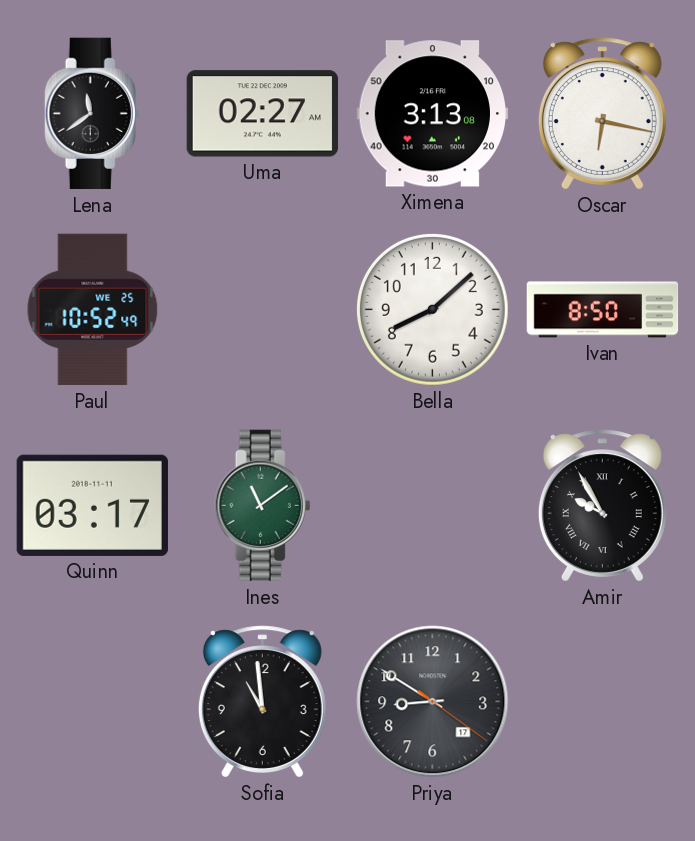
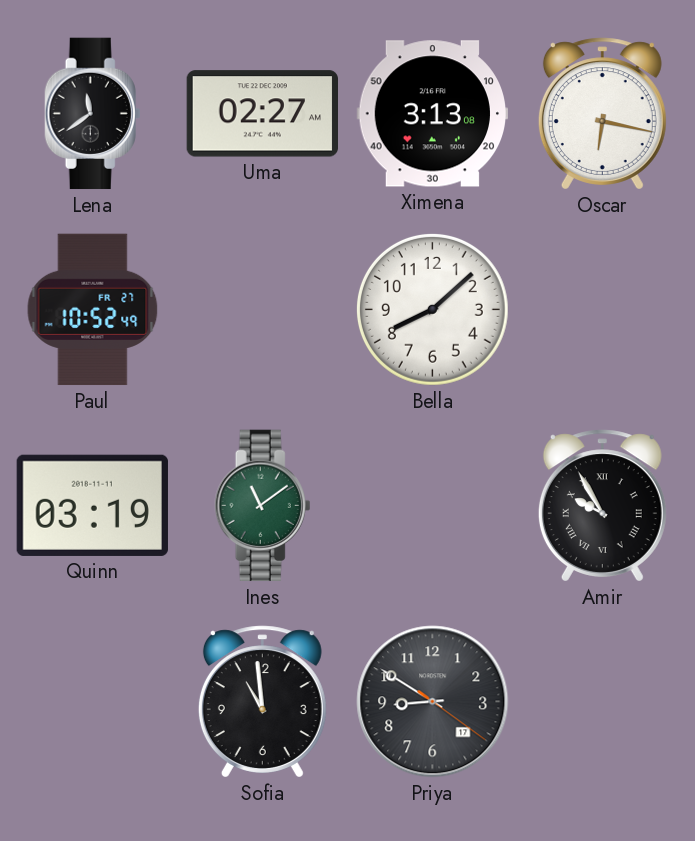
Paul date: WE 25 -> FR 27 (93, 310)
Ivan: 8:50 -> none (603, 310)
Quinn: 03:17 -> 03:19 (92, 505)
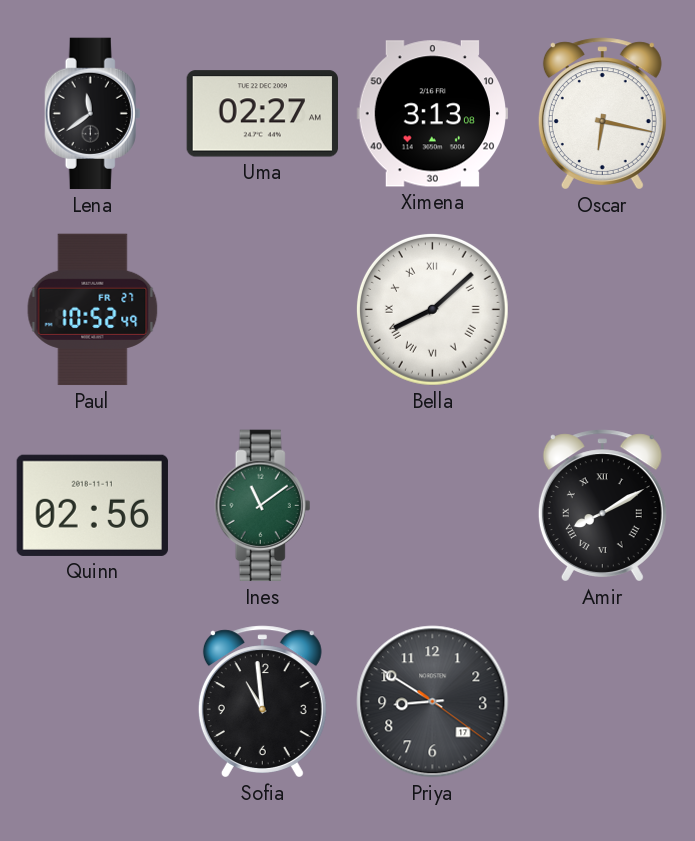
Bella numerals: Arabic -> Roman (432, 309)
Quinn: 03:19 -> 02:56 (92, 505)
Amir: 9:55 -> 8:10 (602, 506)
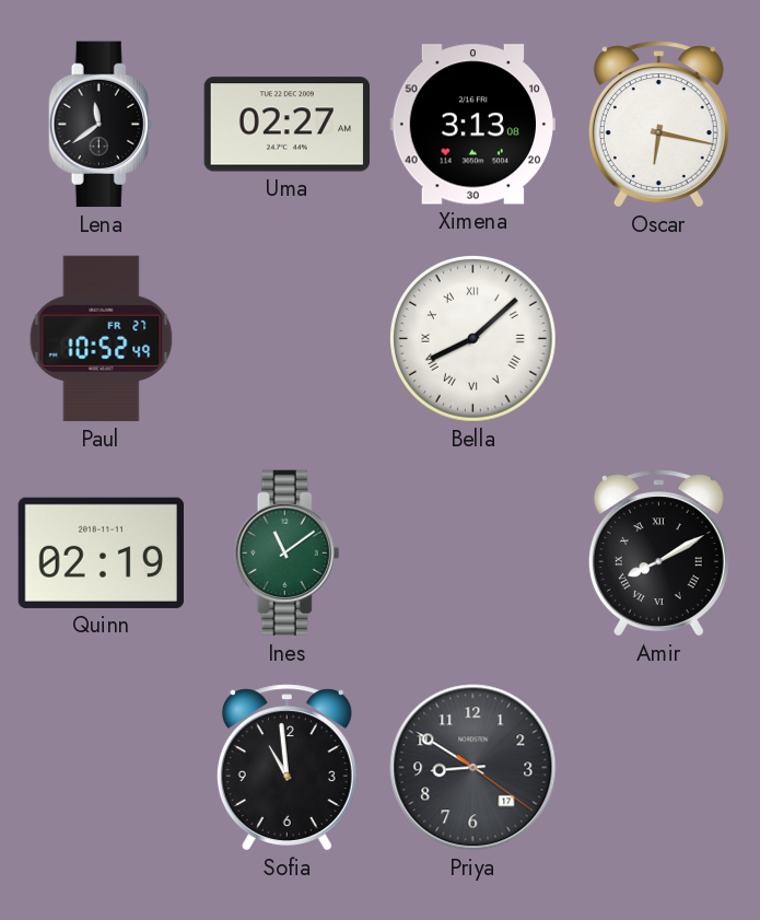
Quinn: 02:56 -> 02:19 (101, 552)
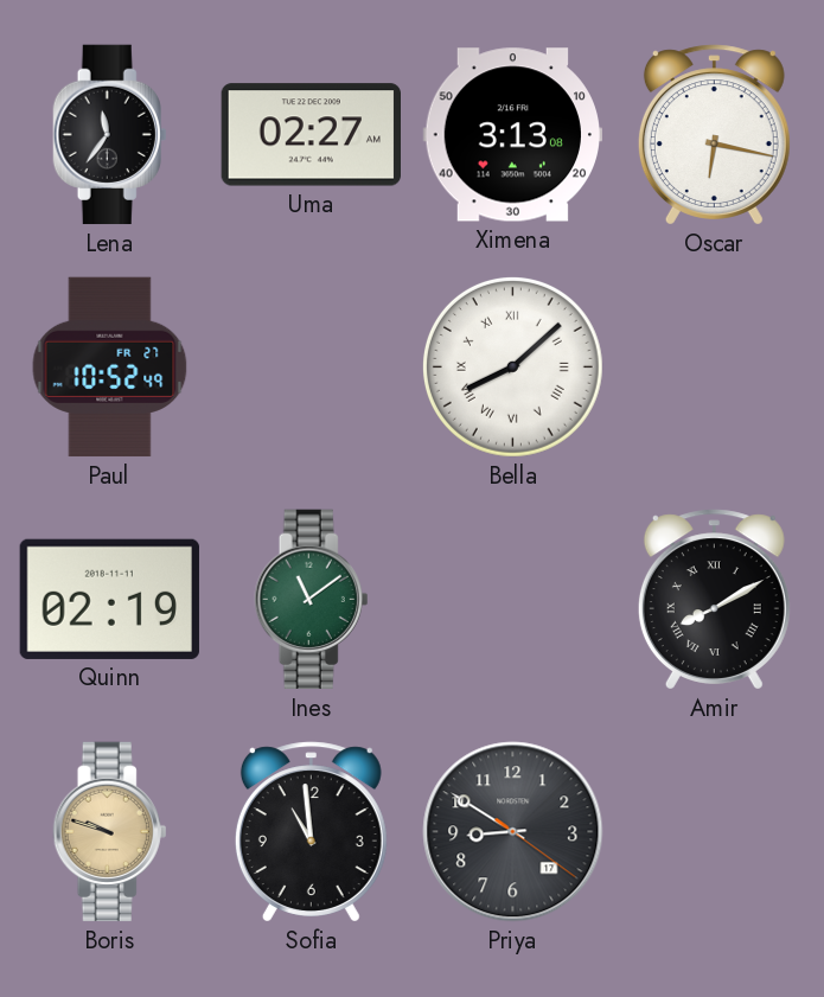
Lena: 11:39 -> 11:36 (110, 135)
Boris: none -> 9:48 (110, 832)
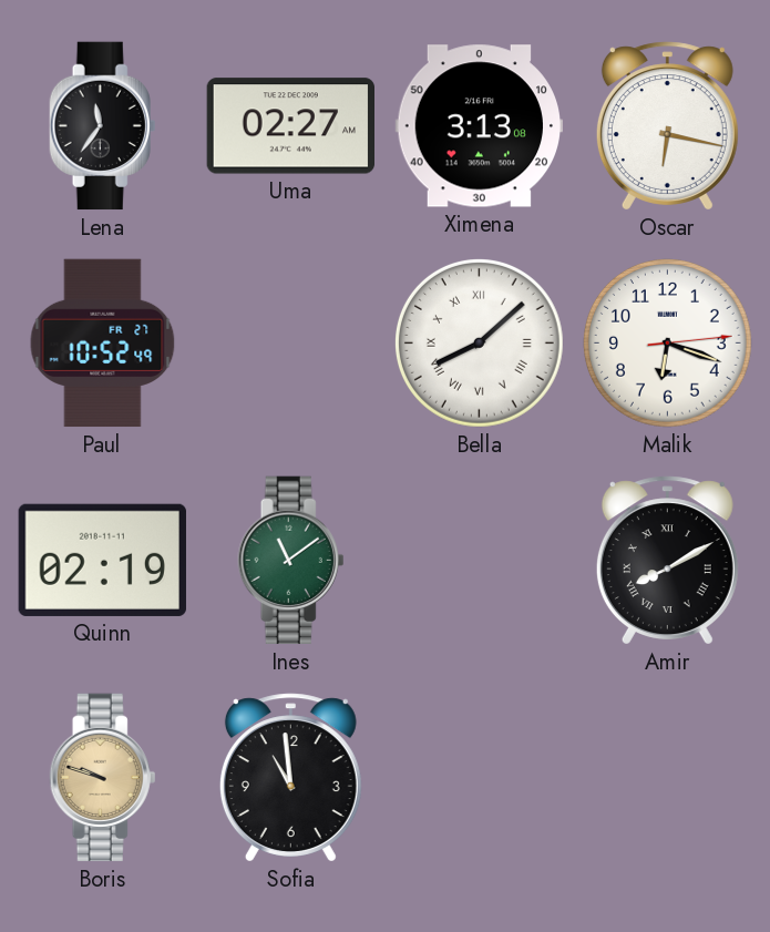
Malik: none -> 6:18 (667, 342)
Priya: 8:50 -> none (513, 832)
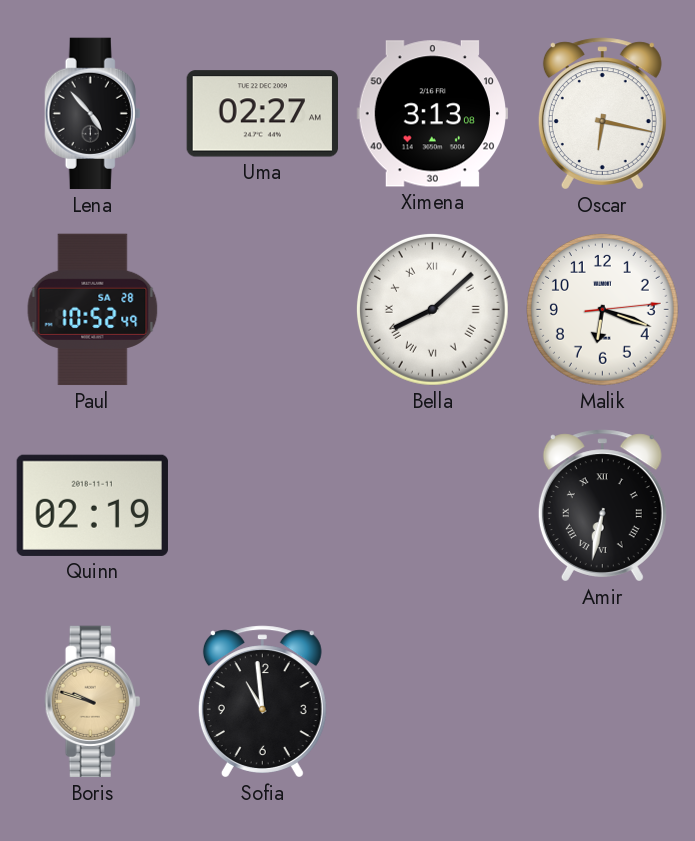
Lena: 11:36 -> 4:53 (93, 114)
Paul date: FR 27 -> SA 28 (93, 310)
Ines: 11:09 -> none (291, 561)
Amir: 8:10 -> 6:32 (602, 506)
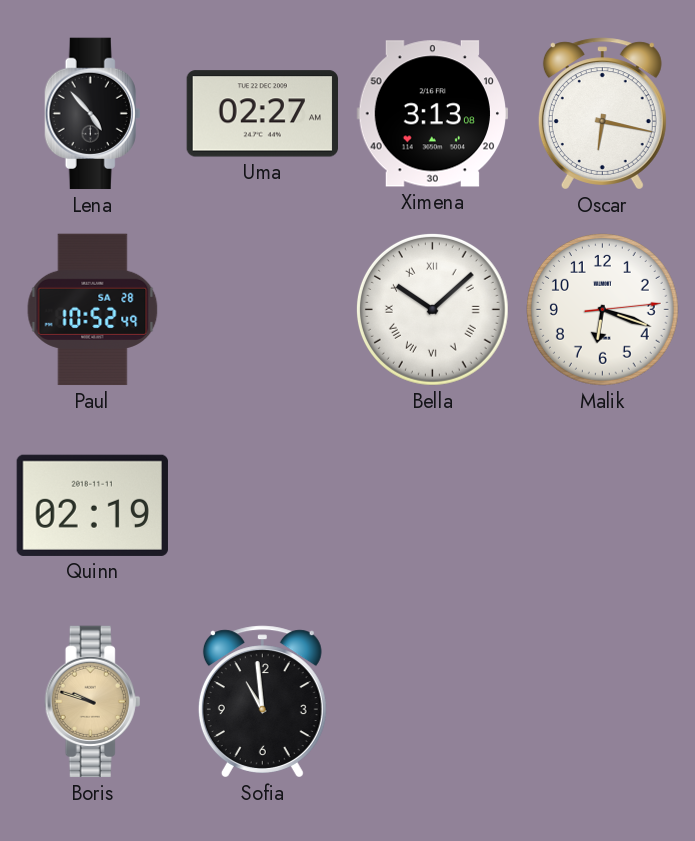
Bella: 8:08 -> 10:08 (432, 309)
Amir: 6:32 -> none (602, 506)
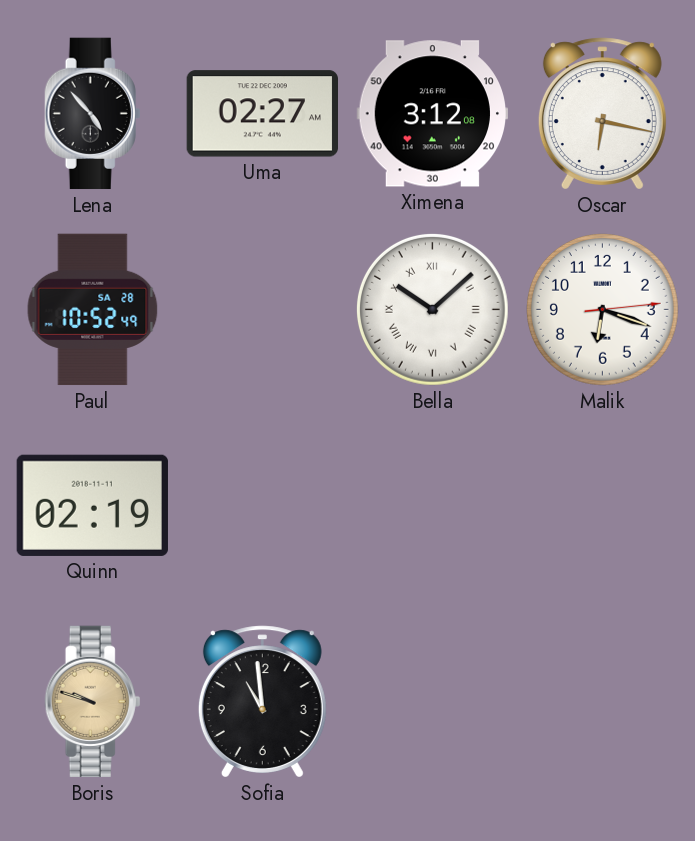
Ximena: 3:13 -> 3:12 (432, 114)
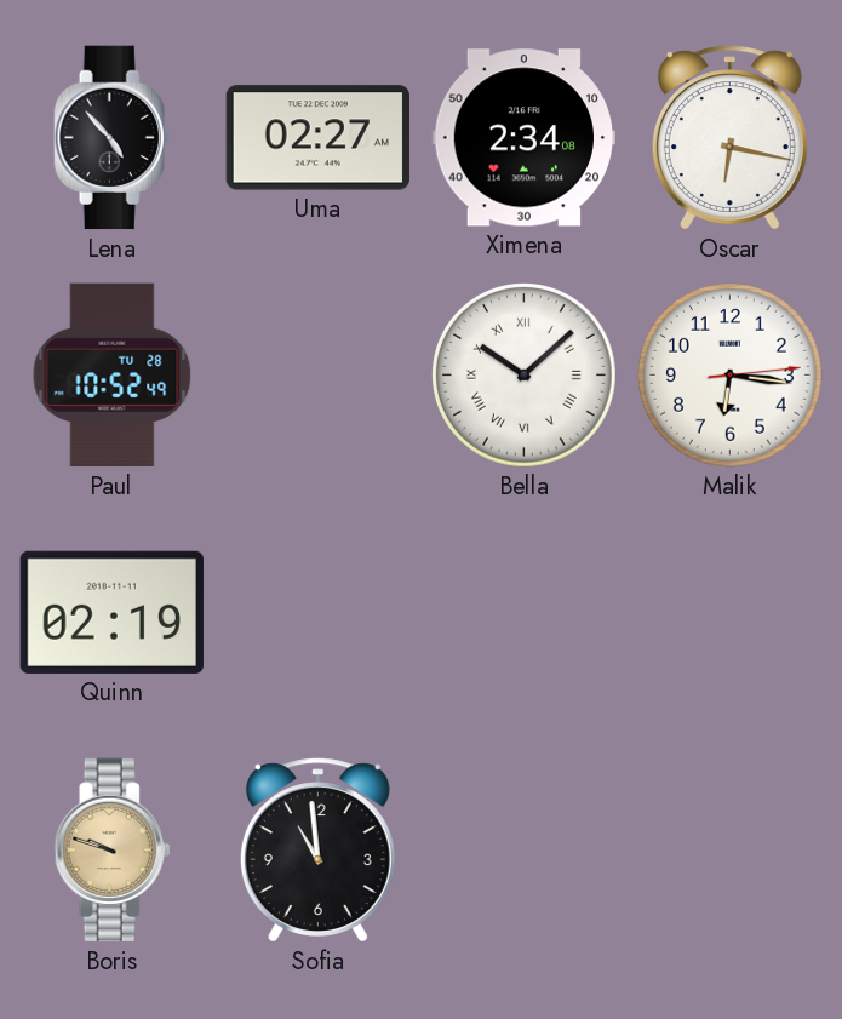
Ximena: 3:12 -> 2:34 (523, 138)
Paul date: SA 28 -> TU 28 (113, 376)
Malik: 6:18 -> 6:16 (729, 374)
